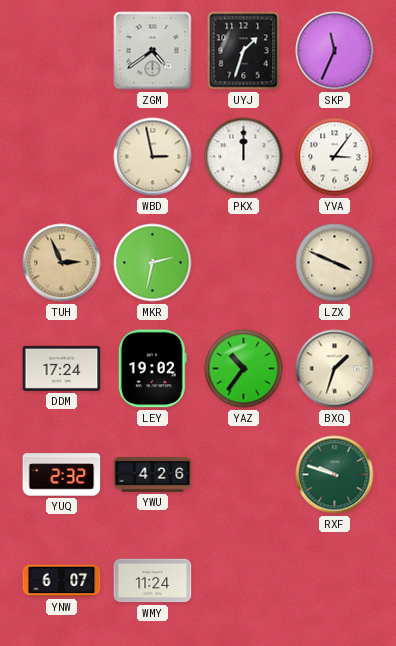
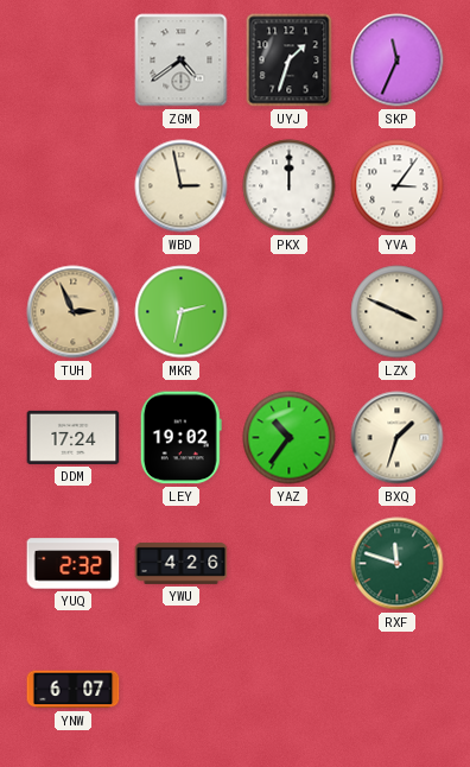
RXF: 9:48 -> 11:48 (398, 564)
WMY: 11:24 -> none (153, 581)
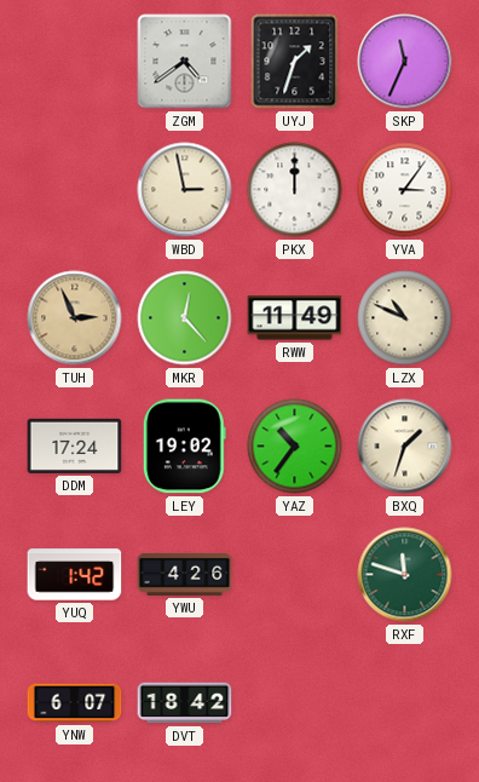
MKR: 2:32 -> 12:23 (185, 318)
RWW: none -> 11:49 (295, 318)
LZX: 3:49 -> 10:49 (405, 318)
YUQ: 2:32 -> 1:42 (75, 575)
DVT: none -> 18:42 (185, 703)
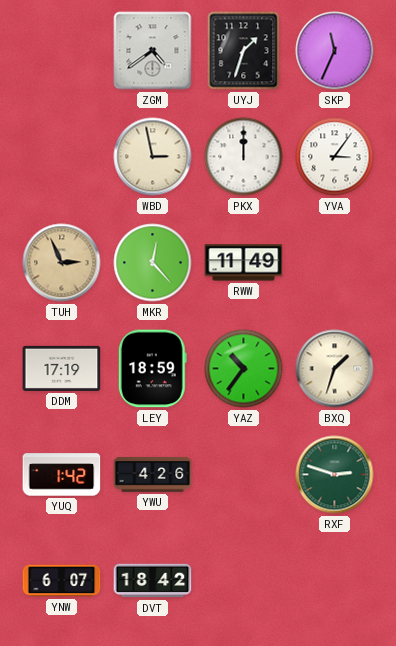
LZX: 10:49 -> none (405, 318)
DDM: 17:24 -> 17:19 (62, 368)
LEY: 19:02 -> 18:59 (152, 369)
RXF: 11:48 -> 2:48 (335, 475)
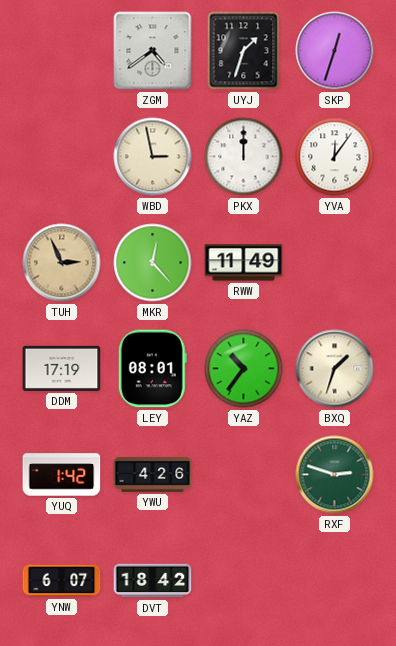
SKP: 11:34 -> 12:33 (335, 51)
YVA: 3:06 -> 12:06 (335, 157)
LEY: 18:59 -> 08:01 (152, 369)
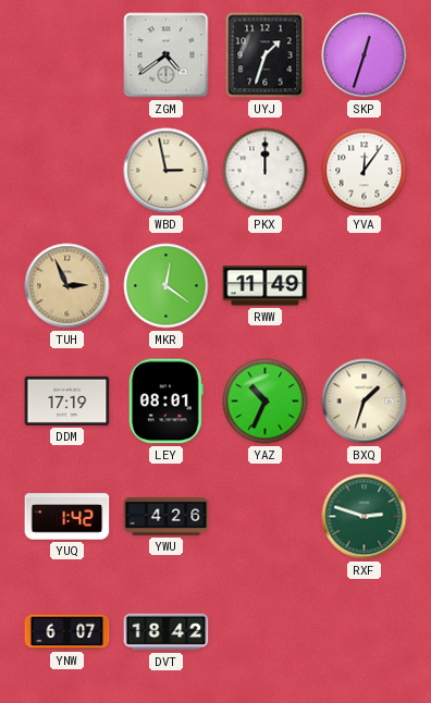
MKR: 12:23 -> 12:21 (167, 286)
YAZ: 10:36 -> 10:34 (266, 402)
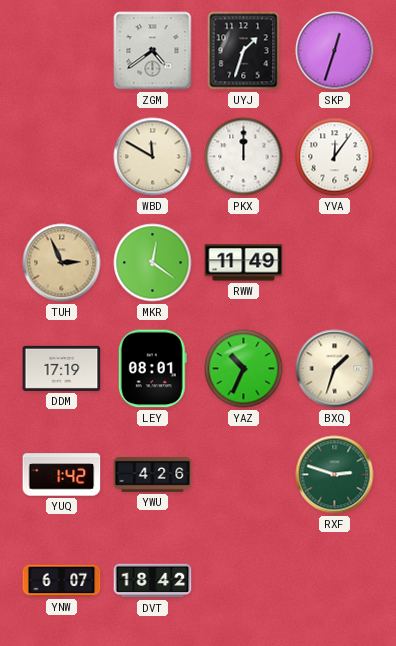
WBD: 2:58 -> 11:50 (153, 157)
